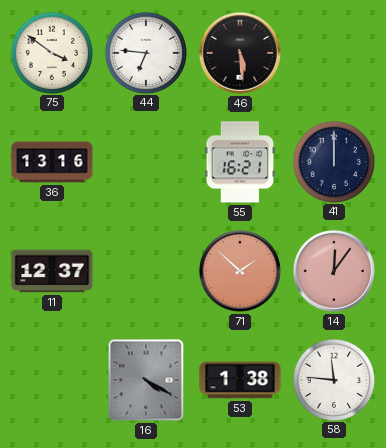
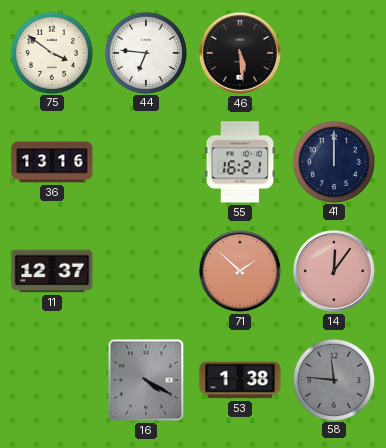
58 dial: white -> grey (333, 379)
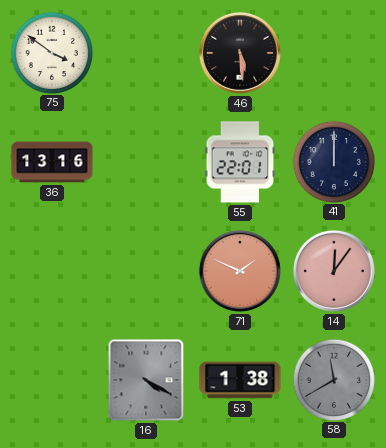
44: 6:46 -> none (145, 52)
55: 16:21 -> 22:01 (240, 162)
11: 12:37 -> none (52, 271)
71: 1:52 -> 1:49 (240, 271)
58: 11:46 -> 11:40 (333, 379)
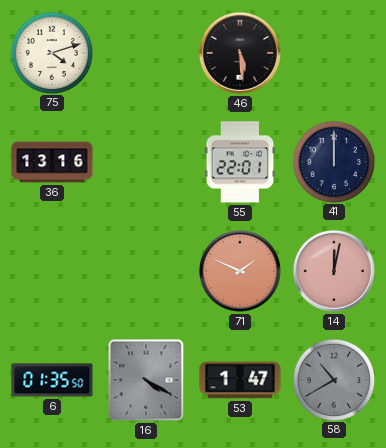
75: 3:51 -> 4:12 (51, 52)
14: 12:06 -> 12:02 (334, 271)
6: none -> 01:35 (52, 380)
53: 1:38 -> 1:47 (240, 380)
58: 11:40 -> 10:40 (333, 379)
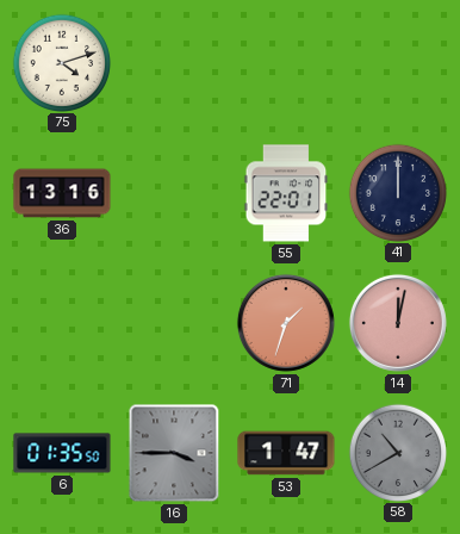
46: 5:29 -> none (240, 53)
71: 1:49 -> 1:33 (286, 323)
16: 4:20 -> 3:45 (174, 453)
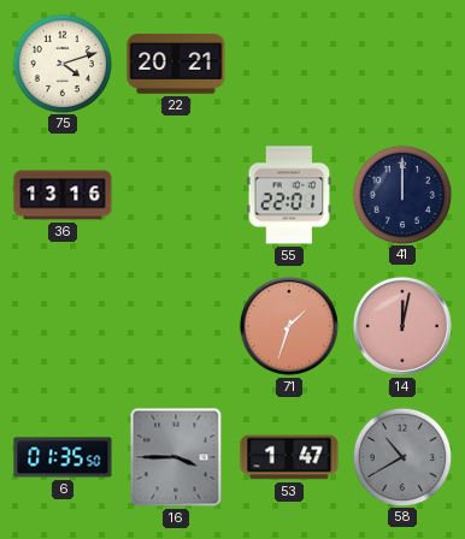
22: none -> 20:21 (176, 64)
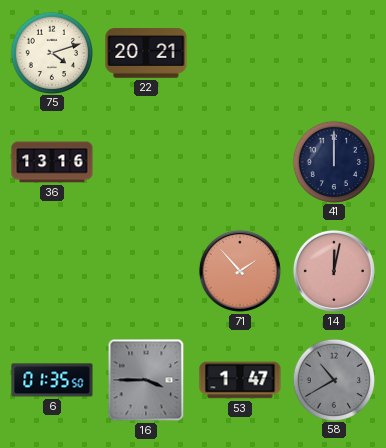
55: 22:01 -> none (289, 195)
71: 1:33 -> 1:53 (240, 271)
